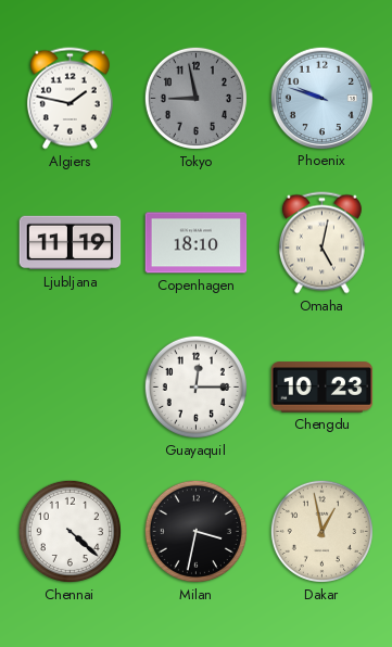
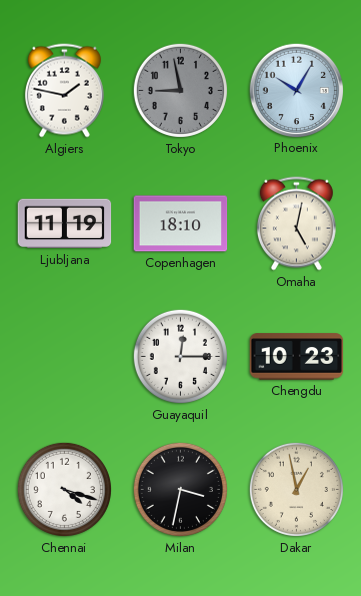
Phoenix: 9:48 -> 10:05 (296, 90)
Chennai: 4:22 -> 4:18 (64, 489)
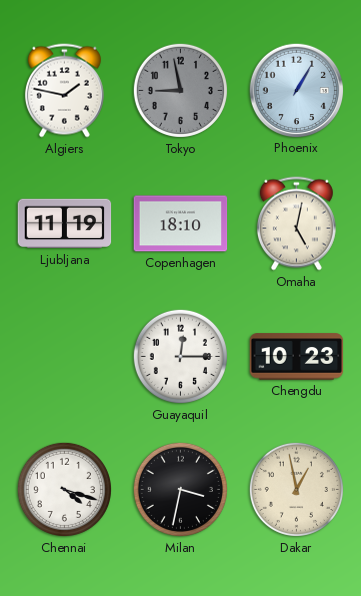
Phoenix: 10:05 -> 1:05 (296, 90)
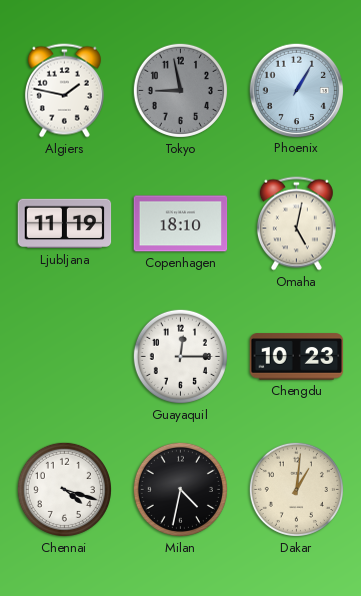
Milan: 3:32 -> 4:32 (180, 489)
Dakar: 12:58 -> 1:01 (296, 489)
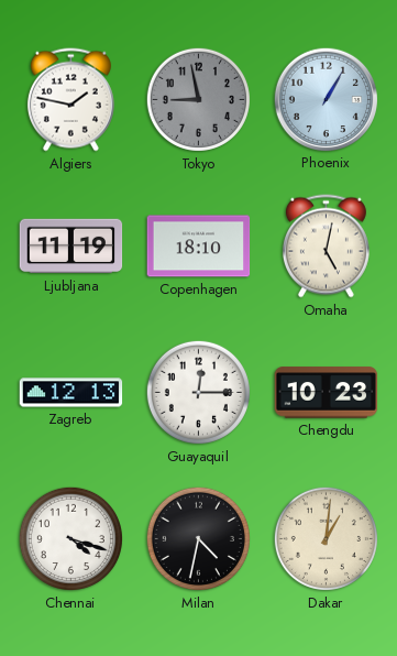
Zagreb: none -> 12:13 (71, 393)
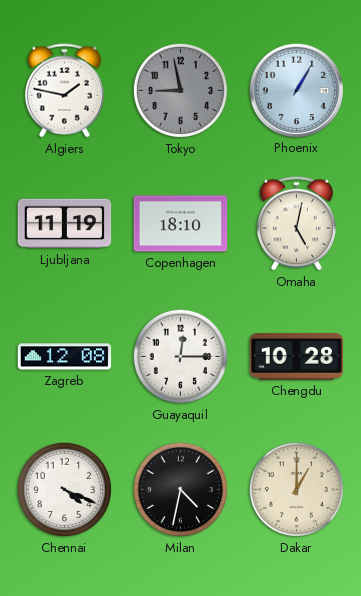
Zagreb: 12:13 -> 12:08 (65, 357)
Chengdu: 10:23 -> 10:28 (297, 357)
Chennai: 4:18 -> 4:19 (64, 489)
Dakar: 1:01 -> 1:00 (296, 489)
